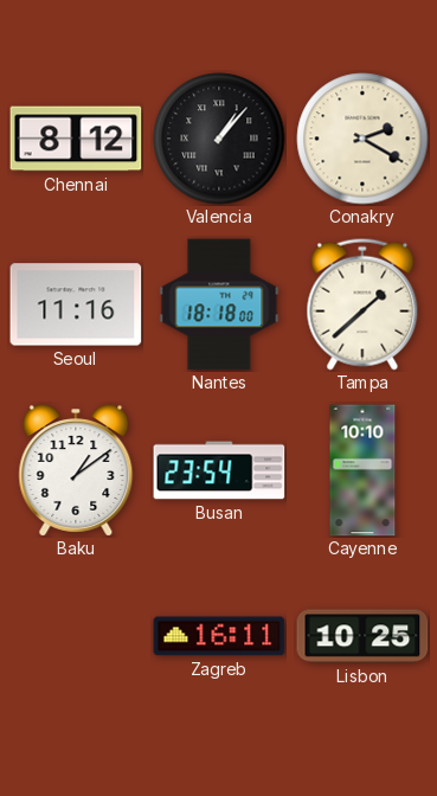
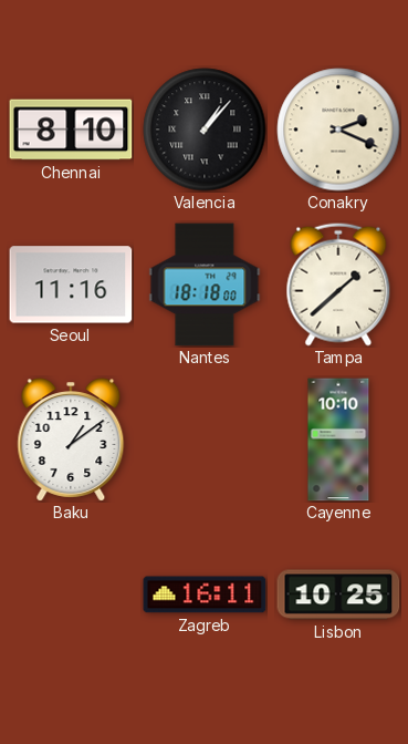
Chennai: 8:12 -> 8:10 (71, 130)
Conakry: 2:20 -> 2:19 (338, 130)
Busan: 23:54 -> none (219, 470)
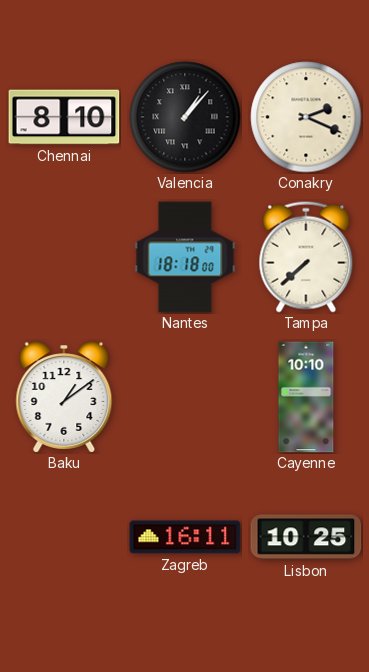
Seoul: 11:16 -> none (71, 285)
Tampa: 1:38 -> 7:38 (306, 257)
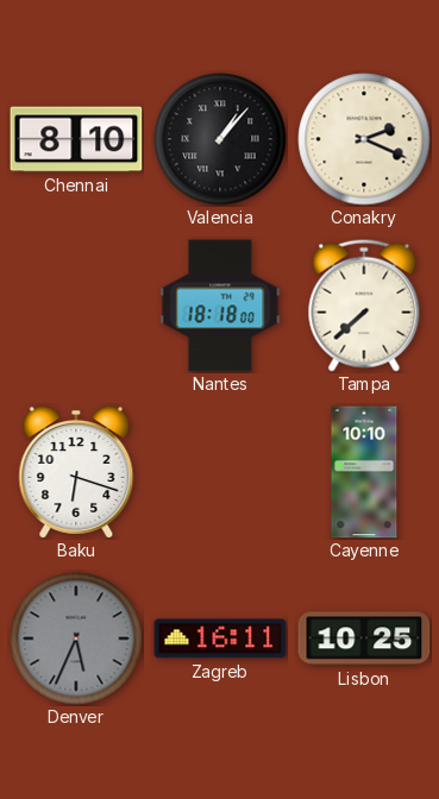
Baku: 1:09 -> 6:18 (76, 472)
Denver: none -> 5:34 (76, 638)
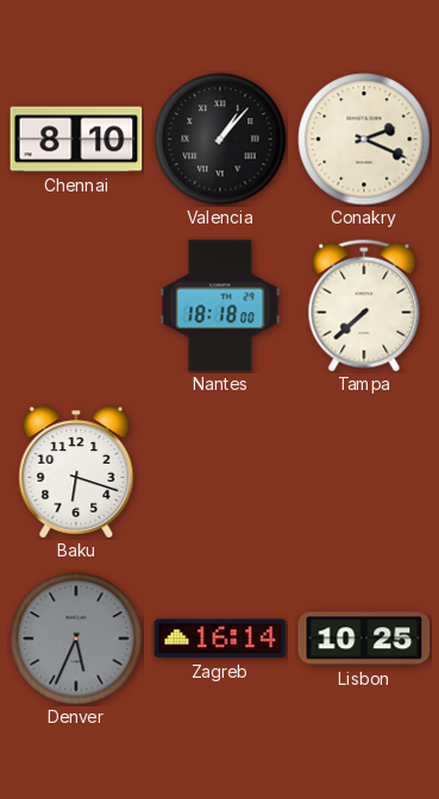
Cayenne: 10:10 -> none (364, 472)
Zagreb: 16:11 -> 16:14 (220, 638)
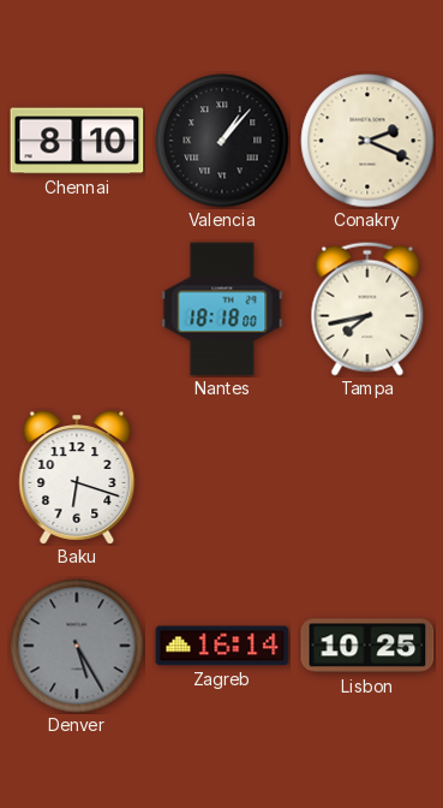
Tampa: 7:38 -> 7:43 (367, 309)
Denver: 5:34 -> 5:25 (77, 646)
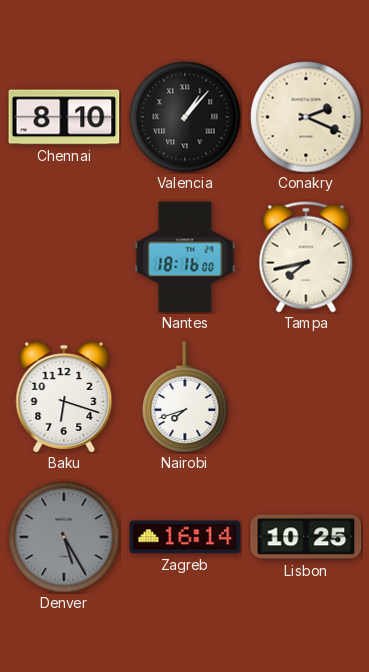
Nantes: 18:18 -> 18:16 (185, 257)
Nairobi: none -> 7:42 (185, 397)
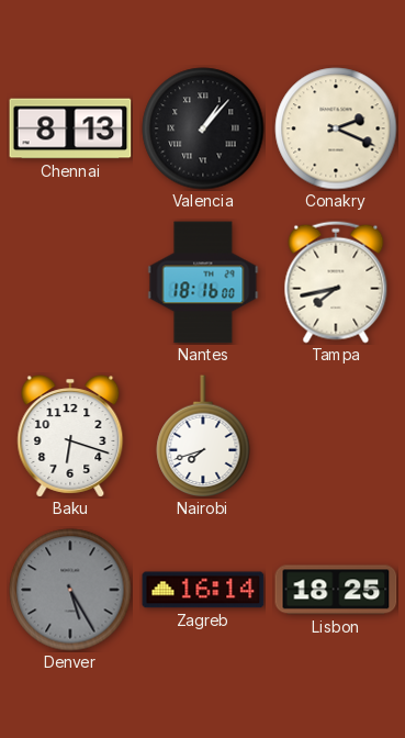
Chennai: 8:10 -> 8:13 (70, 128)
Lisbon: 10:25 -> 18:25 (336, 590)
